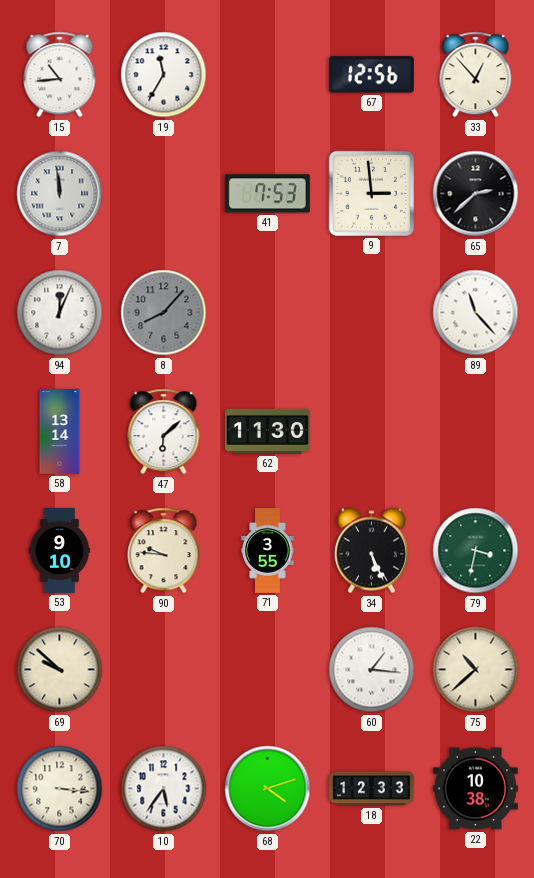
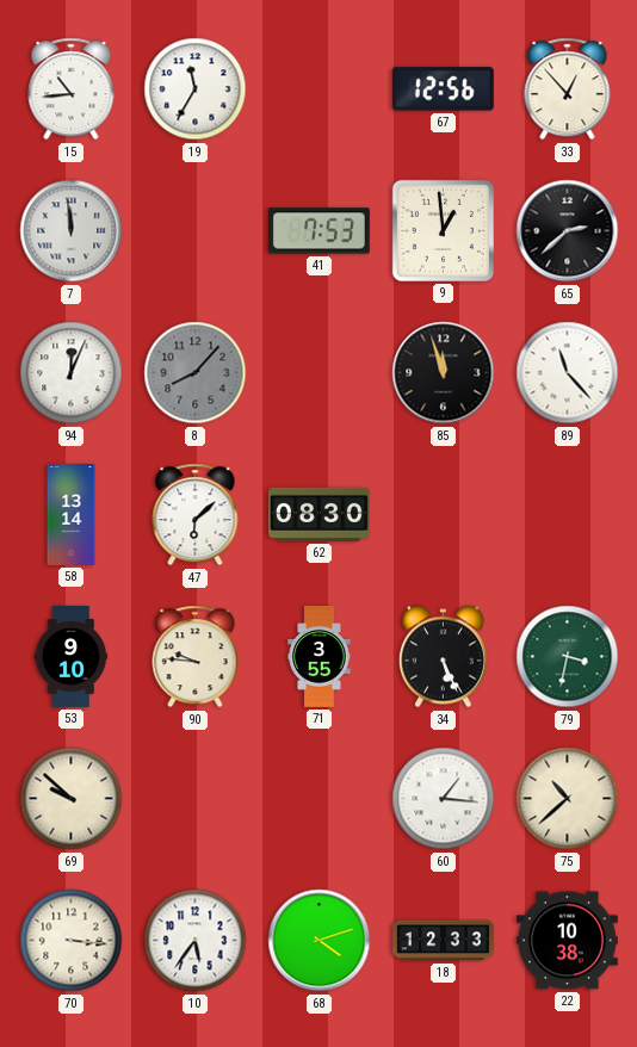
9: 2:59 -> 12:59 (443, 230)
85: none -> 11:57 (444, 373)
62: 11:30 -> 08:30 (318, 514)
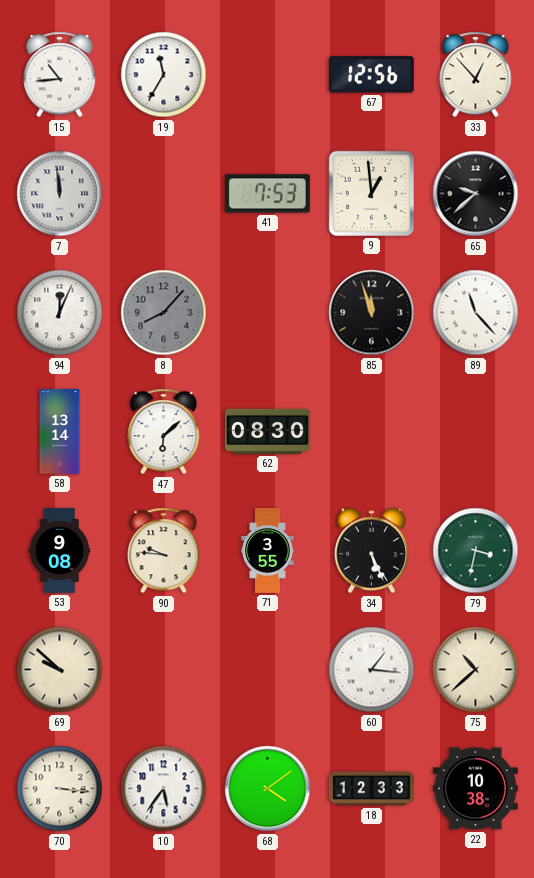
65: 2:38 -> 9:38 (476, 194)
53: 9:10 -> 9:08 (60, 551)
68: 4:12 -> 4:09 (268, 789)
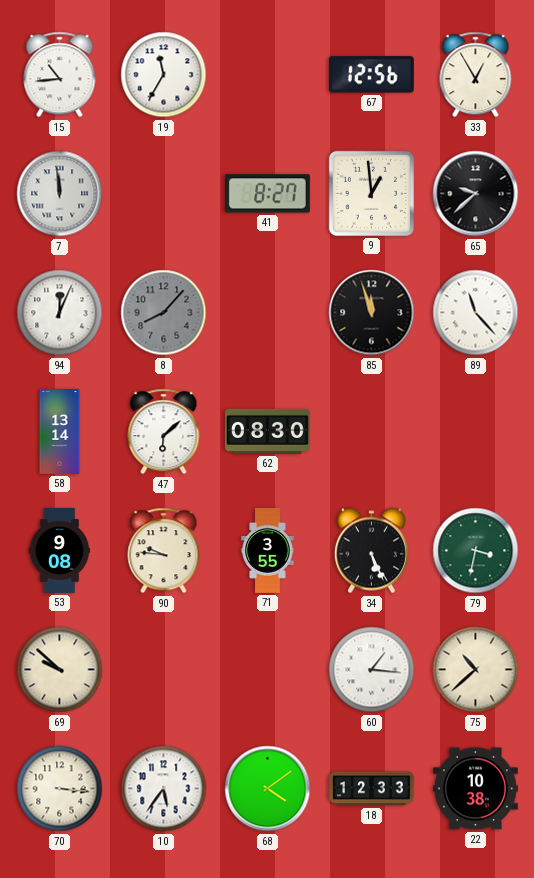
33: 12:53 -> 12:55 (476, 75)
41: 7:53 -> 8:27 (267, 194)
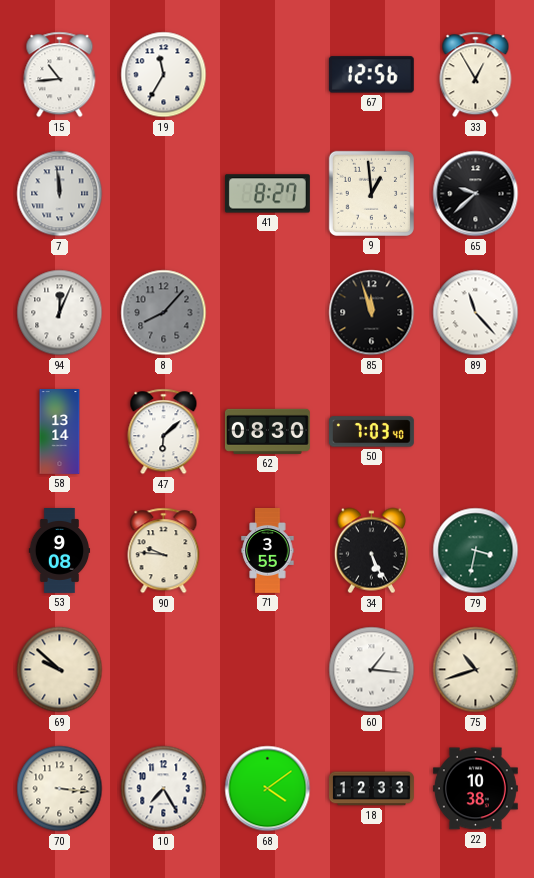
50: none -> 7:03 (371, 432)
75: 10:38 -> 10:42 (476, 670)
10: 5:36 -> 7:25 (164, 789)
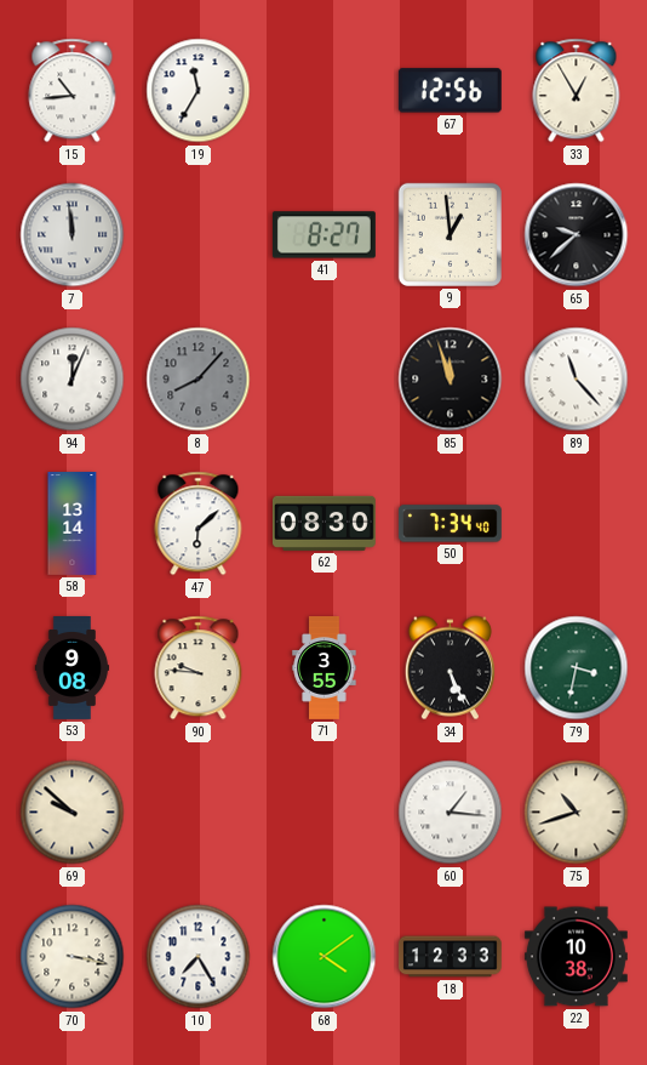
50: 7:03 -> 7:34 (450, 524)
70: 3:16 -> 3:17 (73, 957)
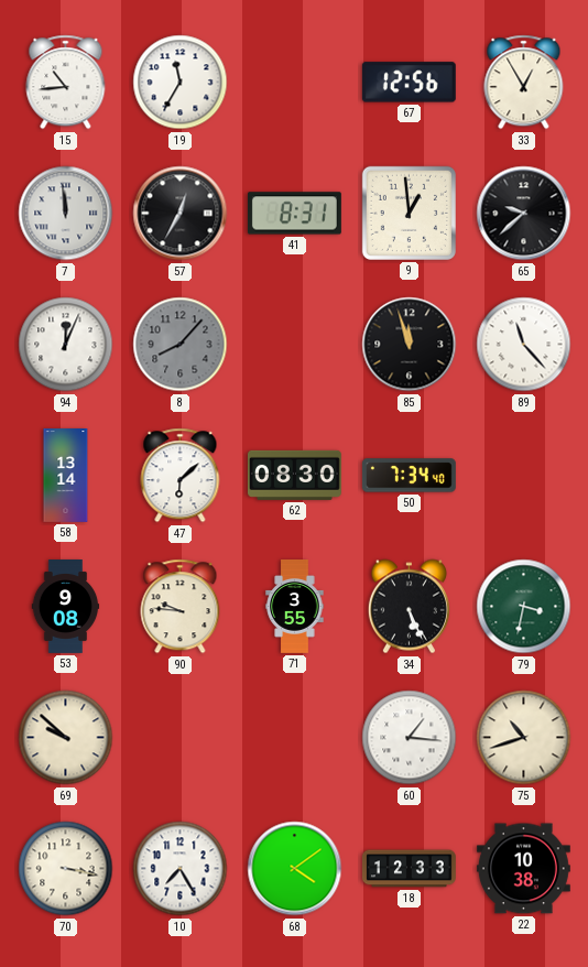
57: none -> 12:35 (181, 214)
41: 8:27 -> 8:31 (294, 214)
